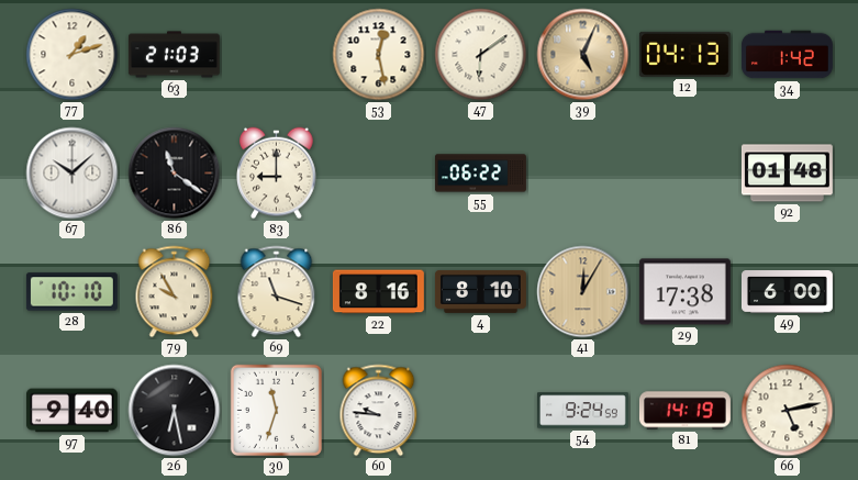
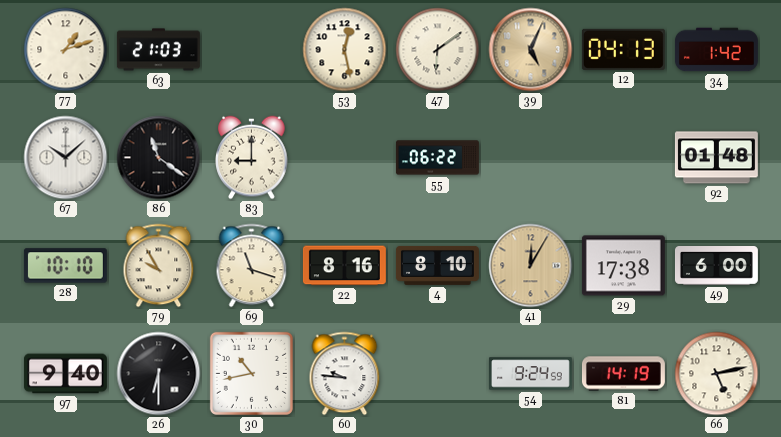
26: 6:28 -> 6:30 (159, 374)
30: 11:33 -> 10:43 (251, 373)
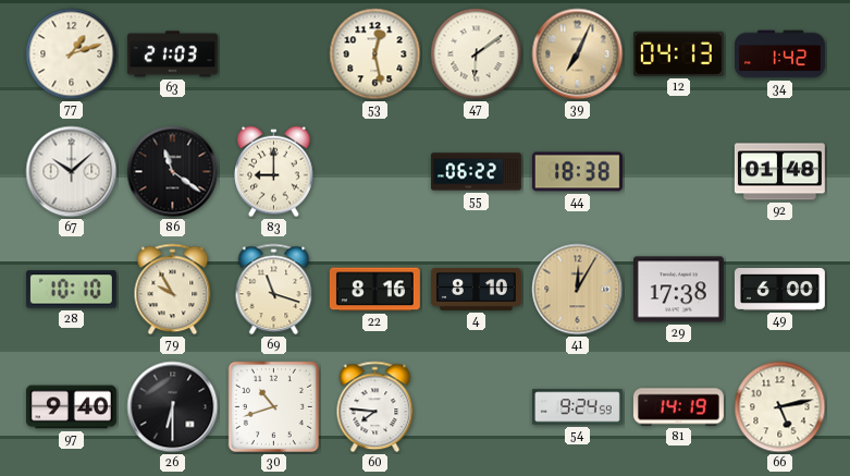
39: 5:04 -> 7:04 (578, 54)
44: none -> 18:38 (577, 172)
30: 10:43 -> 10:42 (273, 406)
60: 9:46 -> 7:46 (375, 407)
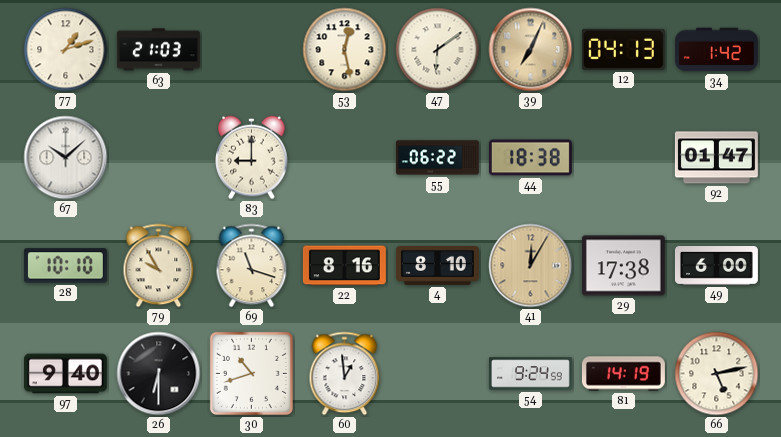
86: 11:21 -> none (173, 172)
92: 01:48 -> 01:47 (716, 158)
60: 7:46 -> 12:59 (345, 374)
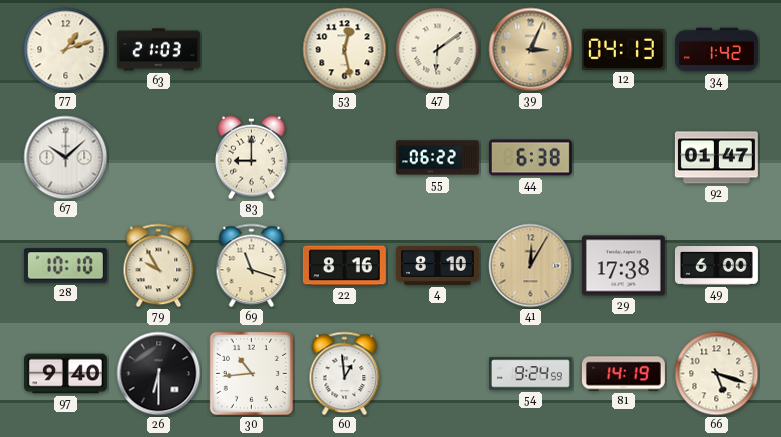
39: 7:04 -> 3:04 (531, 50)
44: 18:38 -> 6:38 (530, 158)
30: 10:42 -> 10:44 (251, 373)
66: 5:13 -> 5:18 (717, 374)
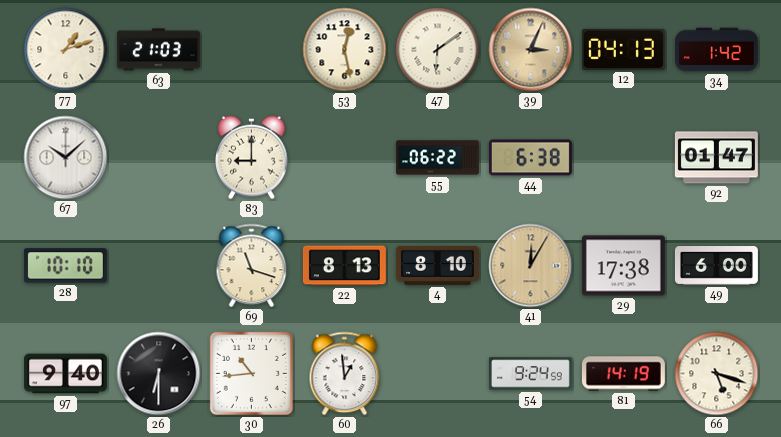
79: 9:55 -> none (159, 266)
22: 8:16 -> 8:13 (344, 266)
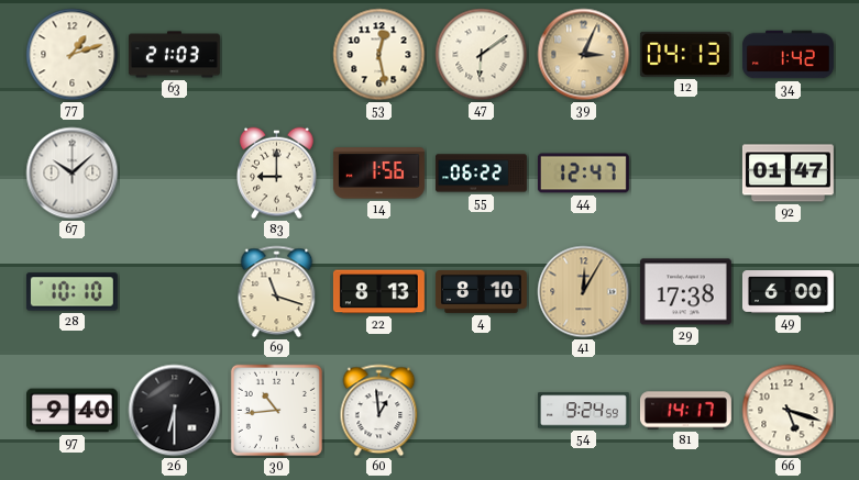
14: none -> 1:56 (378, 174)
44: 6:38 -> 12:47 (583, 174)
81: 14:19 -> 14:17 (685, 411)
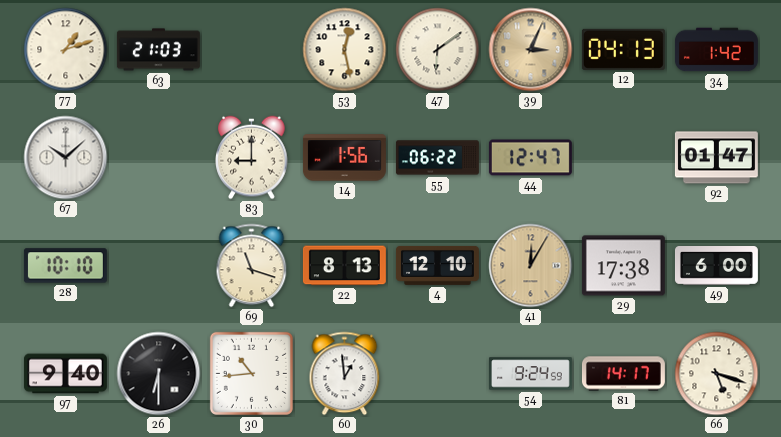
4: 8:10 -> 12:10 (437, 265)
